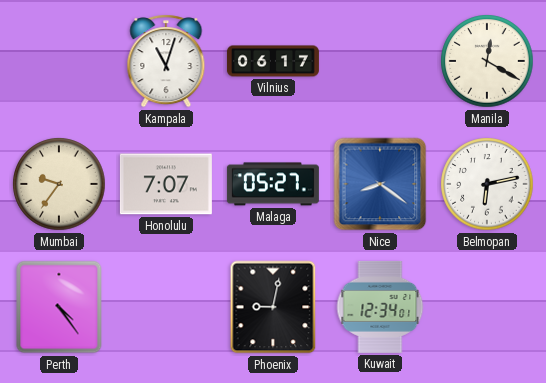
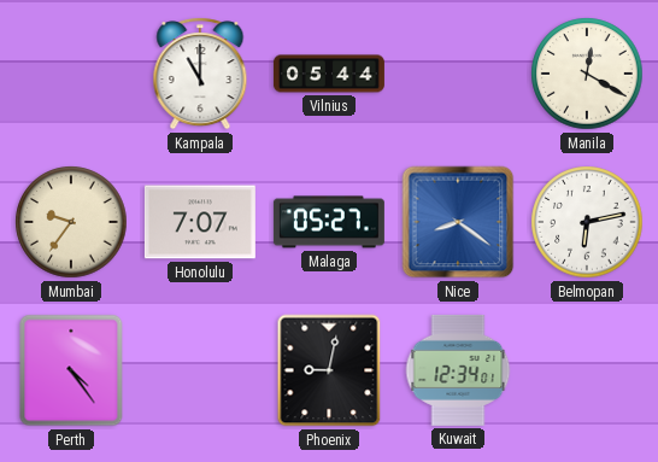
Kampala: 11:03 -> 11:00 (200, 74)
Vilnius: 06:17 -> 05:44 (329, 74)
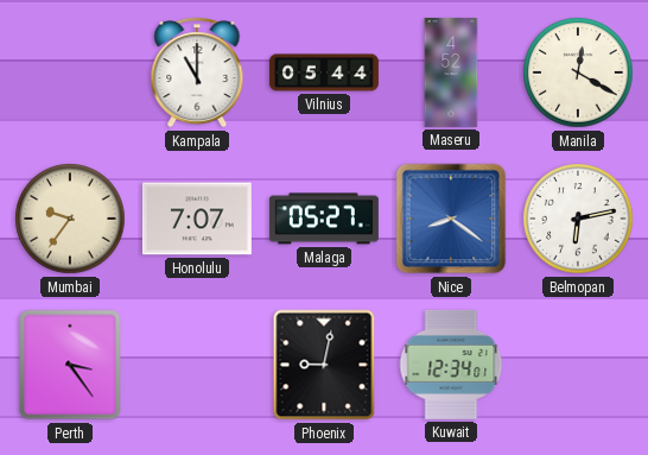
Maseru: none -> 4:52 (451, 72)
Perth: 4:24 -> 3:24 (70, 365)
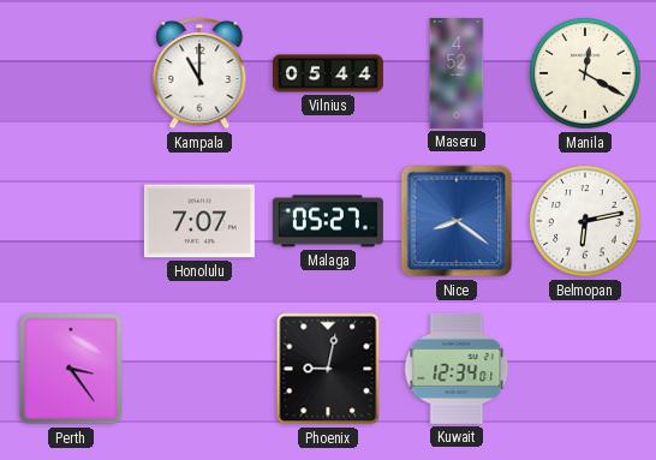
Mumbai: 9:36 -> none (70, 219)
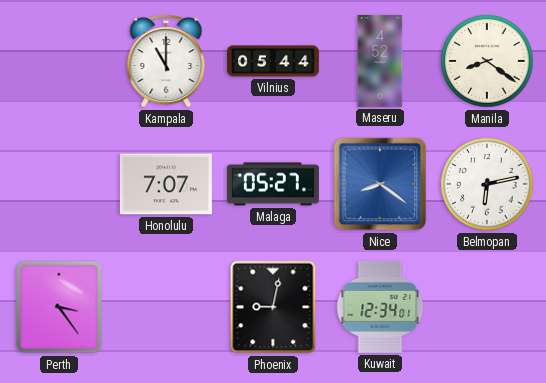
Manila: 12:20 -> 8:21 (487, 61)
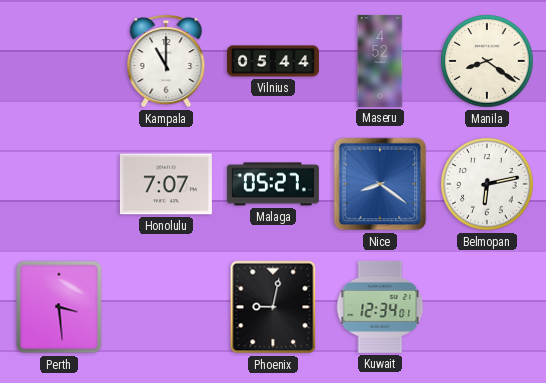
Perth: 3:24 -> 3:29 (59, 307)
